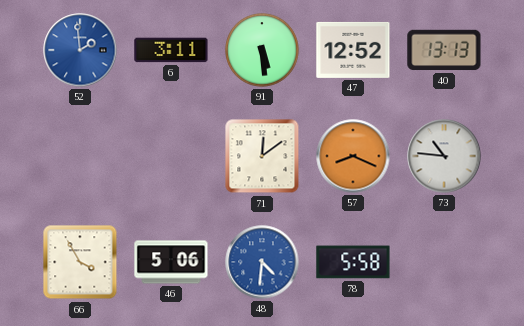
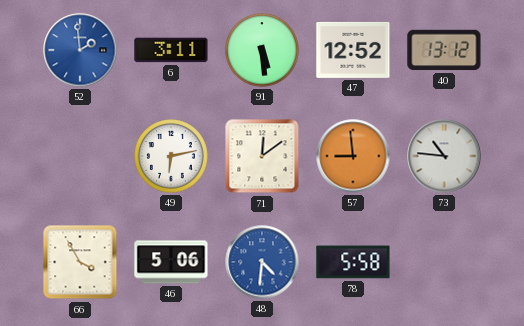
40: 13:13 -> 13:12 (444, 50)
49: none -> 6:13 (171, 156)
57: 8:19 -> 8:59 (353, 156)
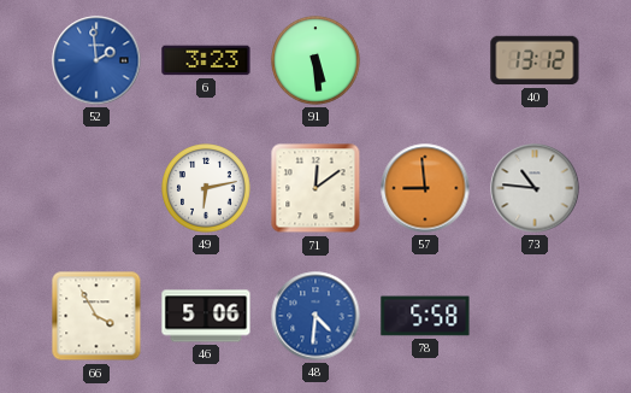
6: 3:11 -> 3:23 (206, 60)
47: 12:52 -> none (353, 50)
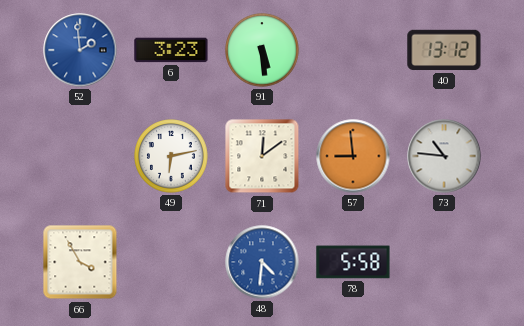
46: 5:06 -> none (206, 316)
